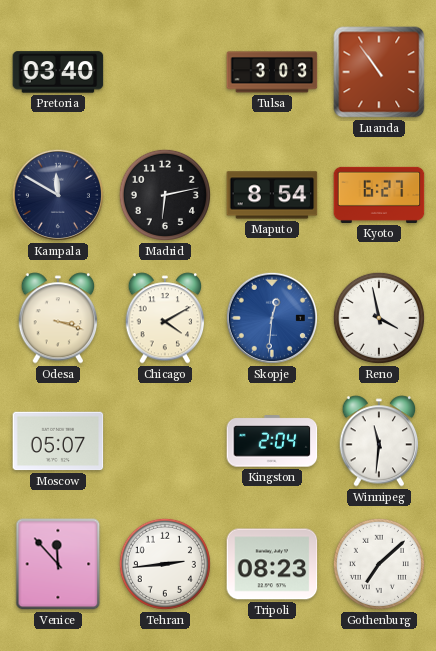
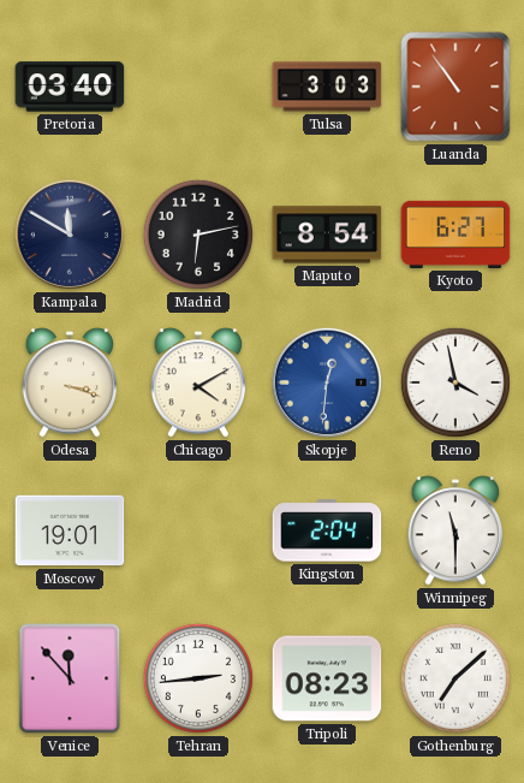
Moscow: 05:07 -> 19:01 (70, 530)
Winnipeg: 11:31 -> 11:30 (455, 530)
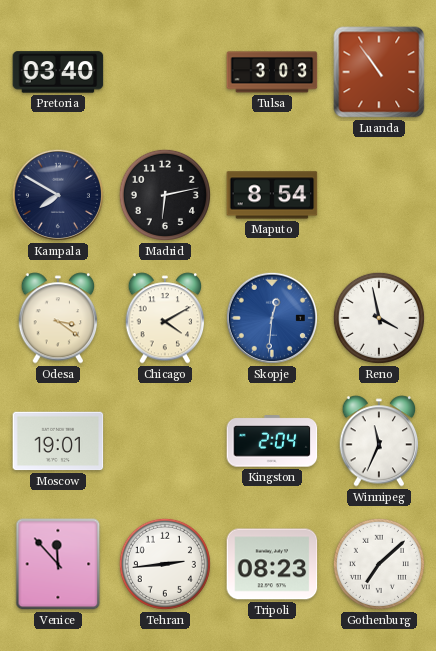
Kampala: 11:50 -> 7:50 (58, 195)
Kyoto: 6:27 -> none (455, 235)
Odesa: 3:18 -> 3:21 (58, 318)
Winnipeg: 11:30 -> 11:34 (379, 441)
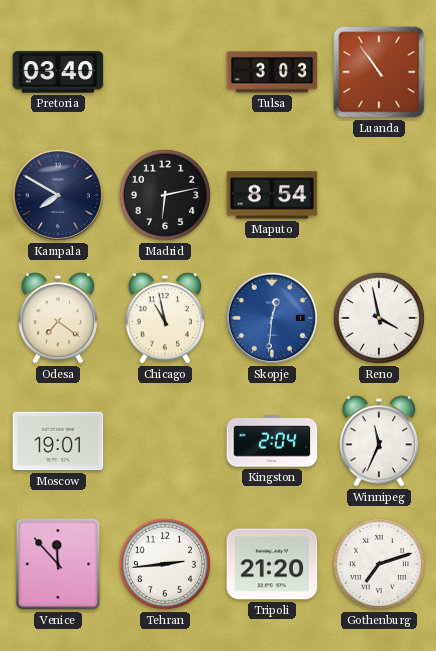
Odesa: 3:21 -> 7:21 (58, 318)
Chicago: 4:10 -> 10:58 (165, 318)
Tripoli: 08:23 -> 21:20 (272, 564)
Gothenburg: 7:08 -> 7:12 (379, 564)
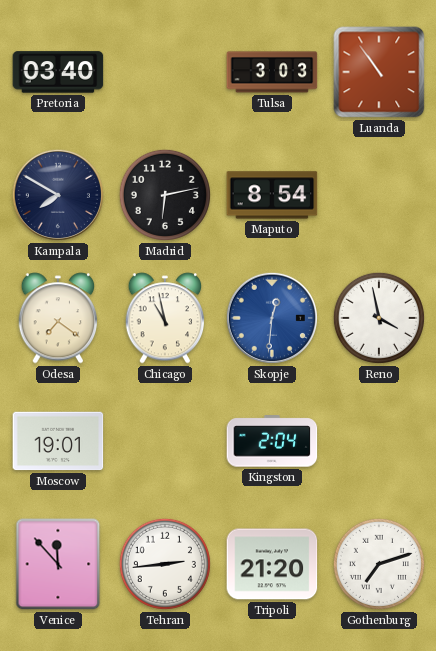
Winnipeg: 11:34 -> none (379, 441)
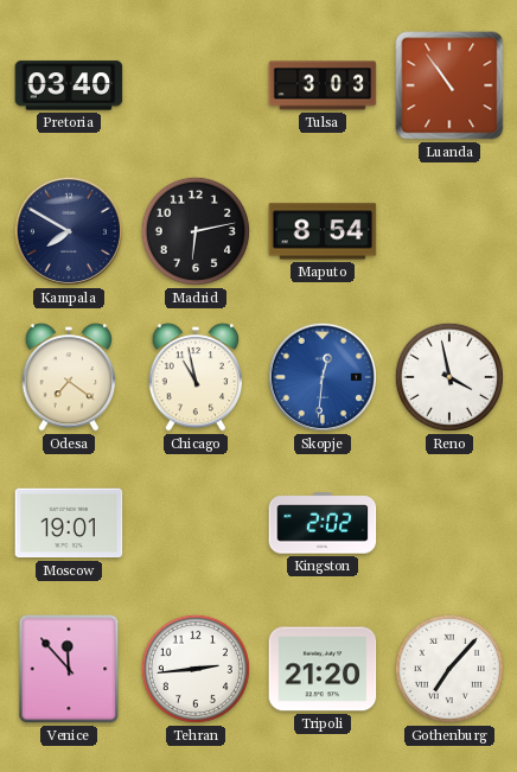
Kingston: 2:04 -> 2:02 (323, 523)
Gothenburg: 7:12 -> 7:07 (449, 669)
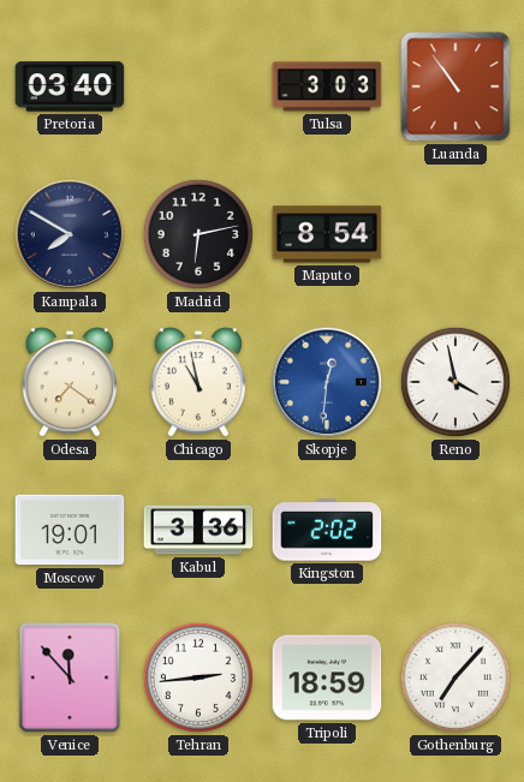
Kabul: none -> 3:36 (198, 530)
Tripoli: 21:20 -> 18:59 (327, 677)
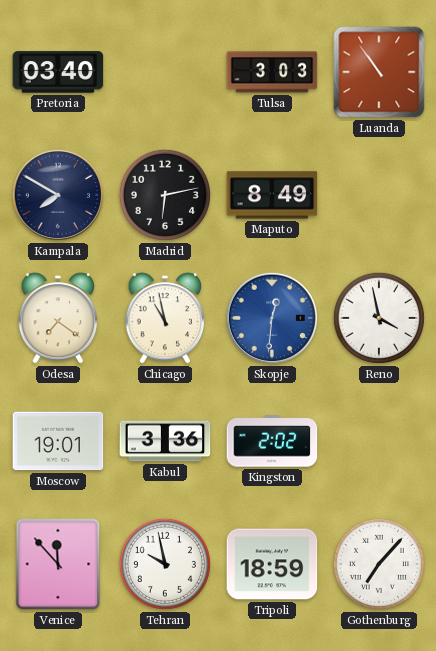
Maputo: 8:54 -> 8:49 (272, 195)
Tehran: 2:44 -> 9:58 (165, 564)
